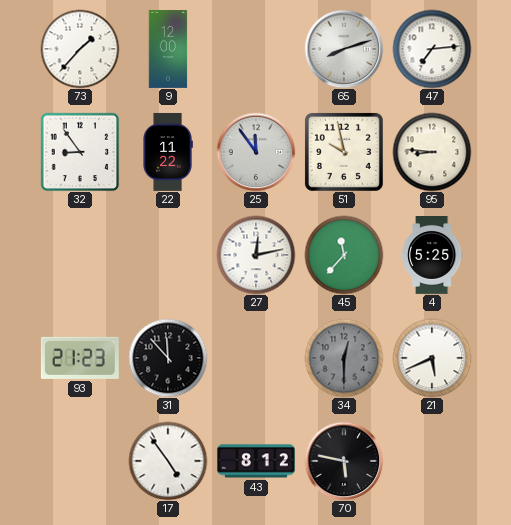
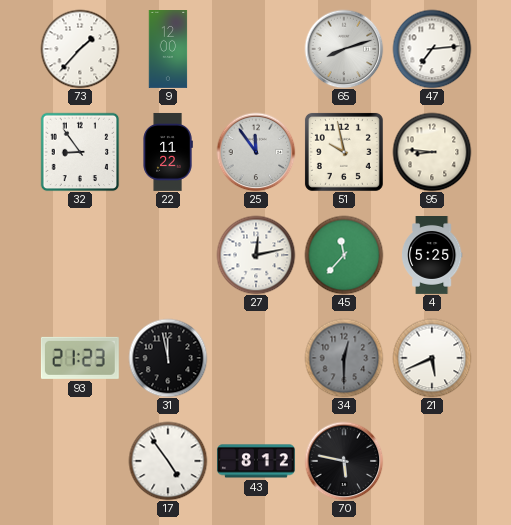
31: 11:53 -> 11:58 (168, 358)
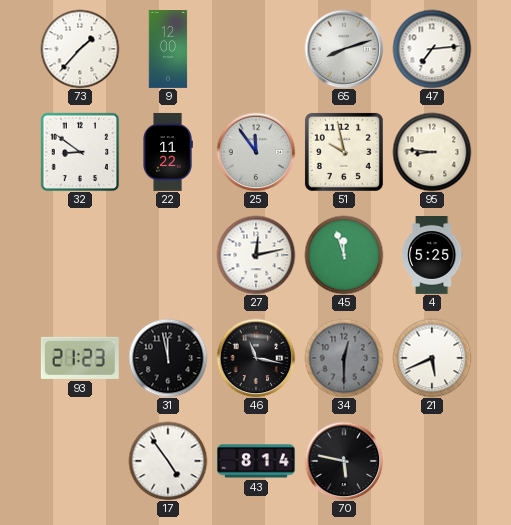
32: 8:54 -> 8:51 (80, 152)
45: 11:37 -> 11:57 (344, 255)
46: none -> 11:17 (256, 358)
43: 8:12 -> 8:14 (256, 461)
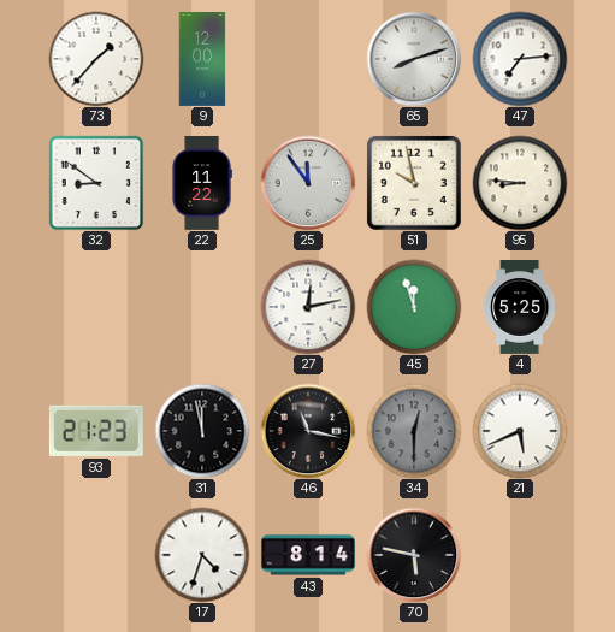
17: 4:54 -> 4:33 (202, 555)
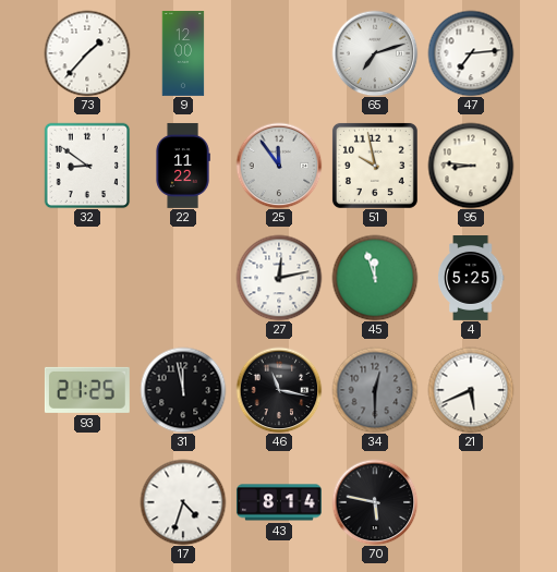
65: 8:12 -> 7:12 (375, 53)
93: 21:23 -> 21:25 (87, 390)
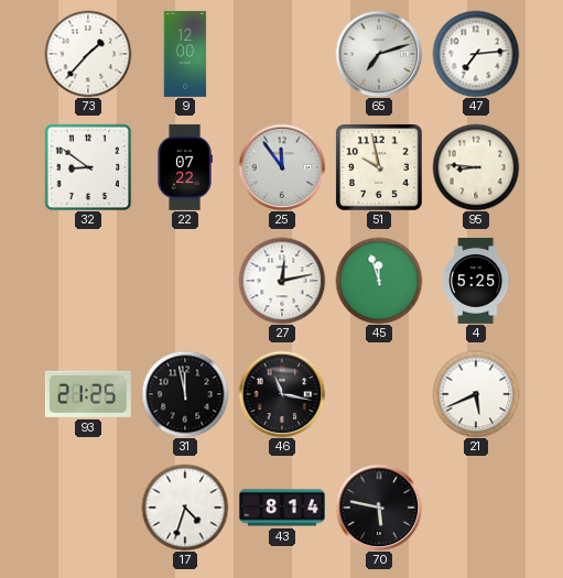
22: 11:22 -> 07:22 (185, 167)
34: 12:30 -> none (375, 390)
